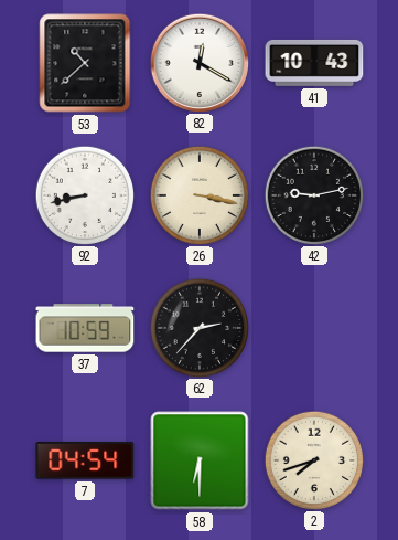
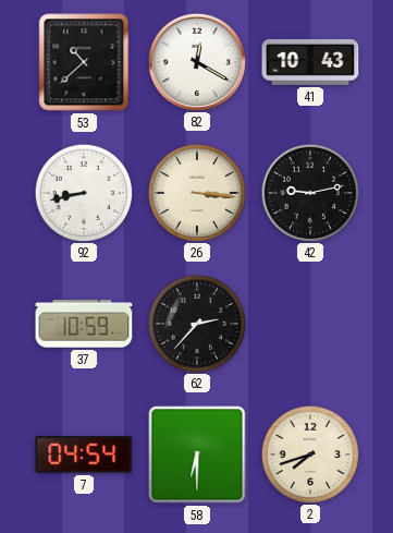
26: 3:17 -> 3:16 (196, 192)
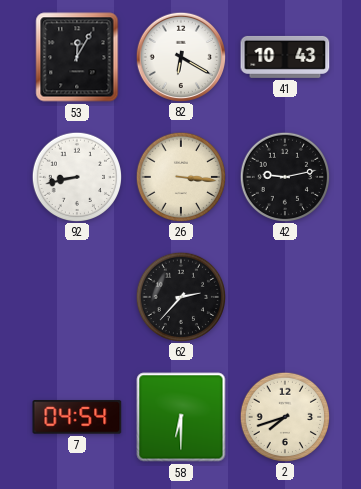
53: 10:38 -> 12:05 (77, 57)
82: 12:20 -> 6:20 (180, 56)
37: 10:59 -> none (84, 324)
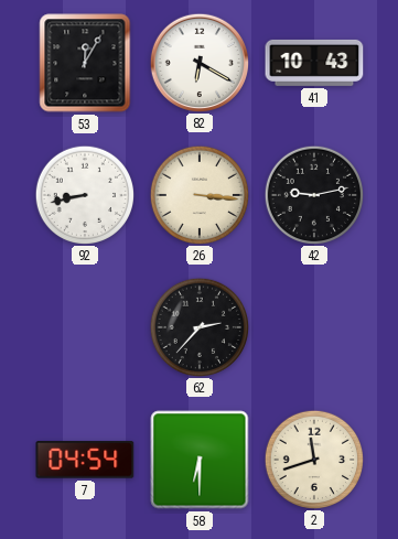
2: 7:42 -> 11:42 (313, 459)
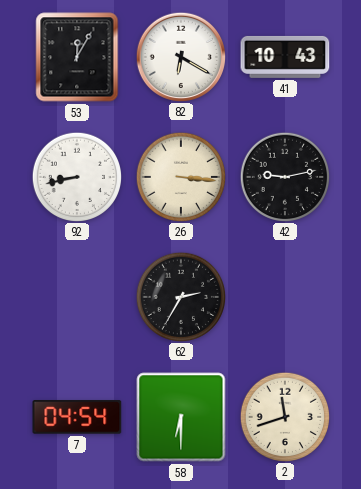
62: 2:37 -> 2:35 (180, 296)
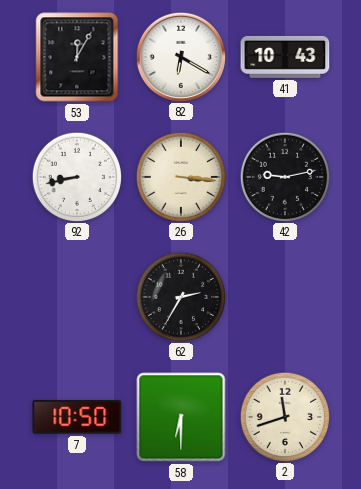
7: 04:54 -> 10:50 (77, 417)
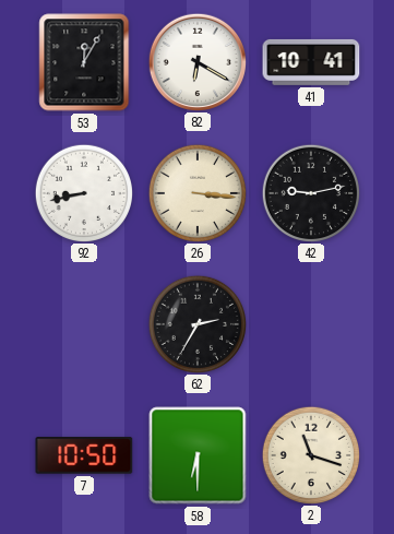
41: 10:43 -> 10:41 (311, 62)
2: 11:42 -> 11:18 (310, 454)
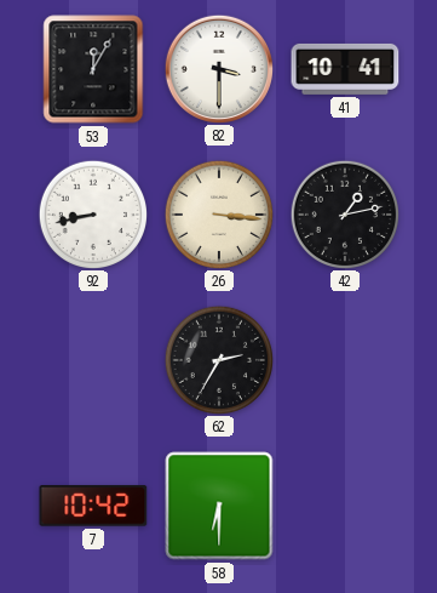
82: 6:20 -> 3:30 (218, 68)
42: 9:13 -> 1:13 (344, 213)
7: 10:50 -> 10:42 (93, 506)
2: 11:18 -> none (310, 454)
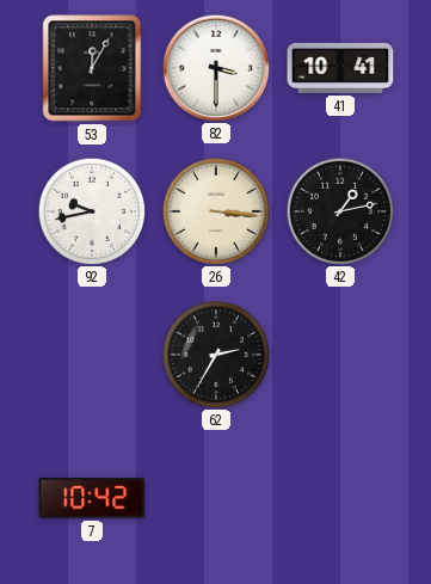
92: 8:43 -> 9:43 (91, 210)
58: 6:30 -> none (219, 506)
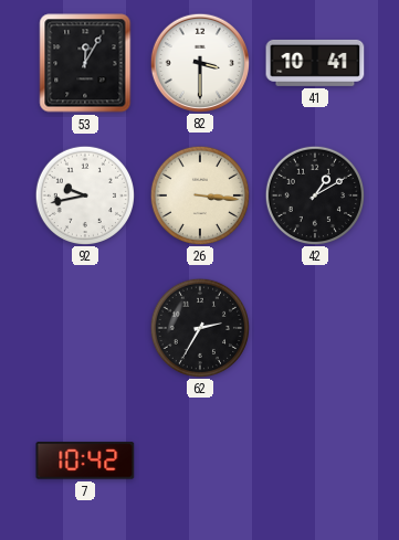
42: 1:13 -> 1:10 (314, 194)
